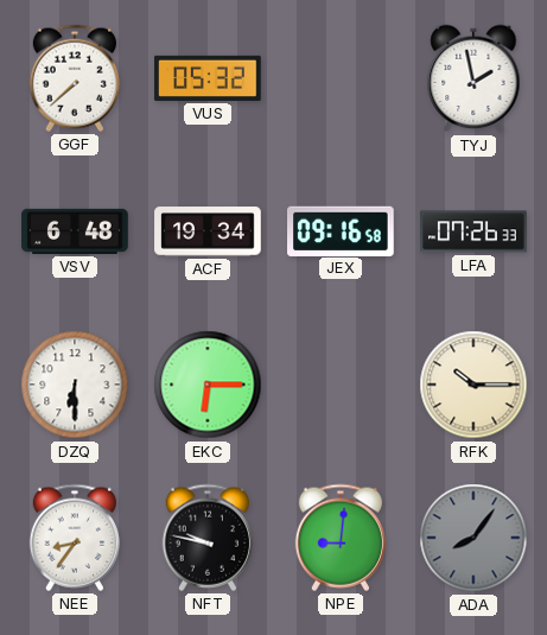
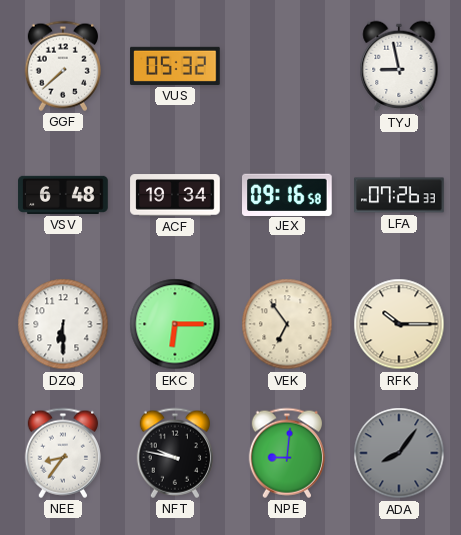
TYJ: 1:58 -> 8:58 (399, 66)
VEK: none -> 6:54 (287, 324)
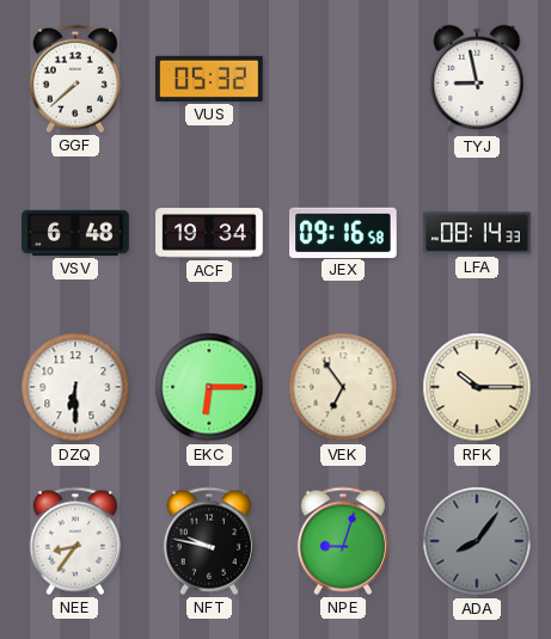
LFA: 07:26 -> 08:14 (477, 233)
NPE: 9:01 -> 9:03 (343, 541)
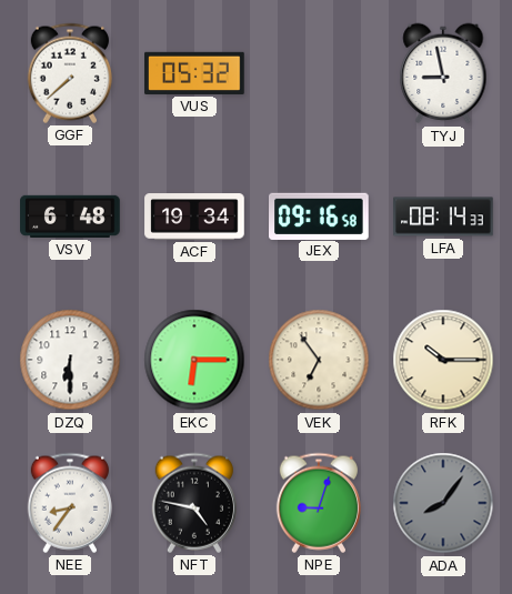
NFT: 9:47 -> 4:47 (194, 503)
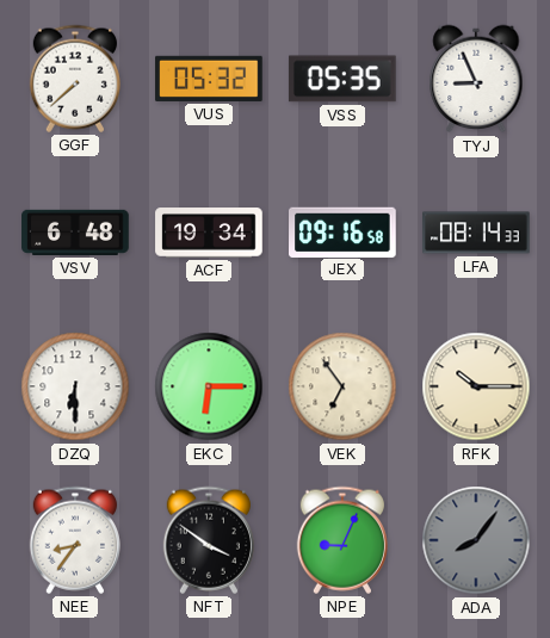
VSS: none -> 05:35 (342, 79)
TYJ: 8:58 -> 8:56 (476, 79)
NFT: 4:47 -> 3:51 (209, 540)
NPE: 9:03 -> 9:04 (342, 540)
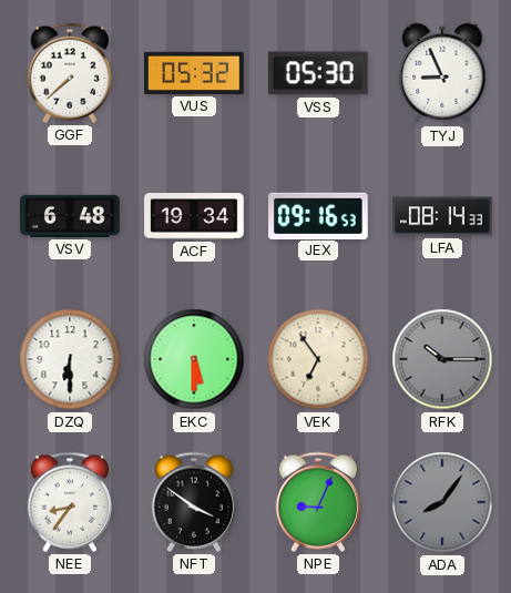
VSS: 05:35 -> 05:30 (318, 73)
JEX: 09:16:58 -> 09:16:53 (319, 215)
EKC: 6:15 -> 5:30 (194, 359)
RFK dial: cream -> grey (442, 359)
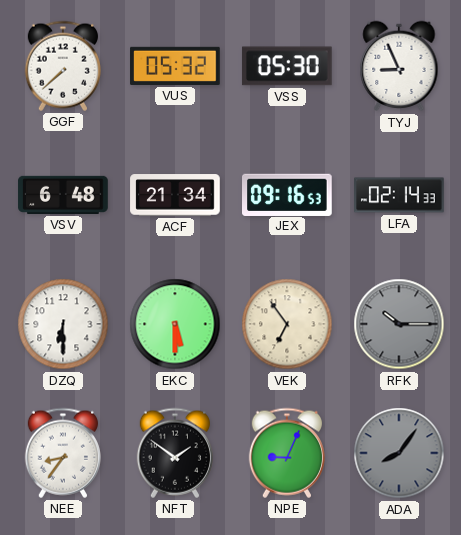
ACF: 19:34 -> 21:34 (175, 195)
LFA: 08:14 -> 02:14 (399, 195)
NFT: 3:51 -> 1:51 (175, 453)
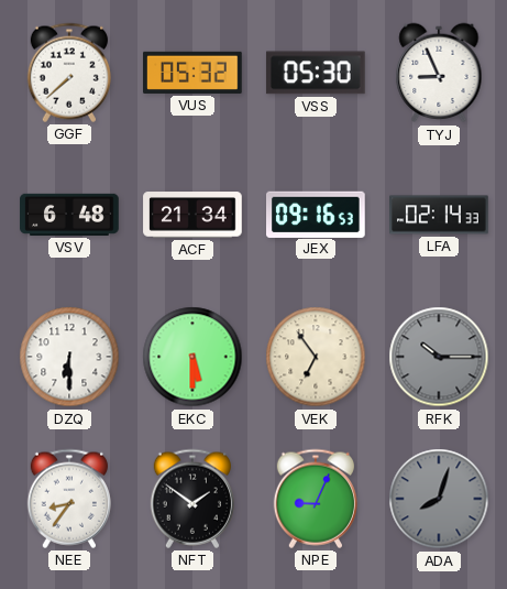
ADA: 8:06 -> 8:03 (439, 499)
